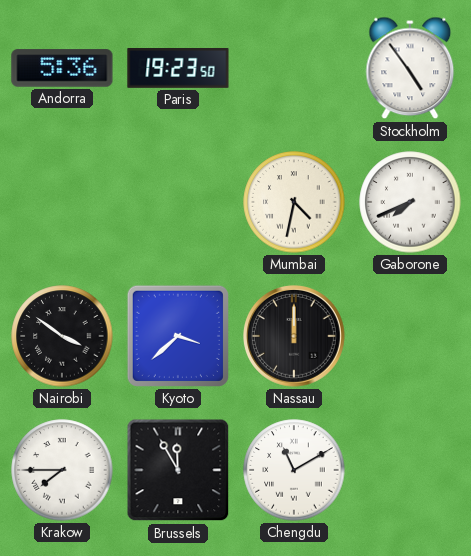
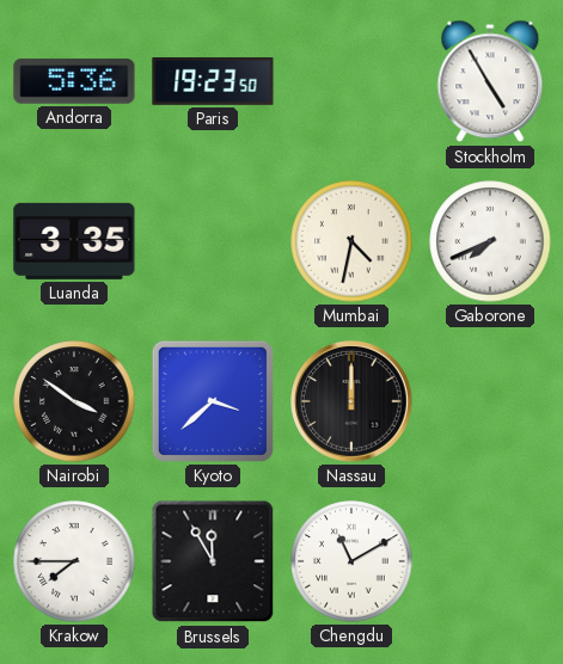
Stockholm: 4:54 -> 4:55 (490, 81)
Luanda: none -> 3:35 (74, 241)
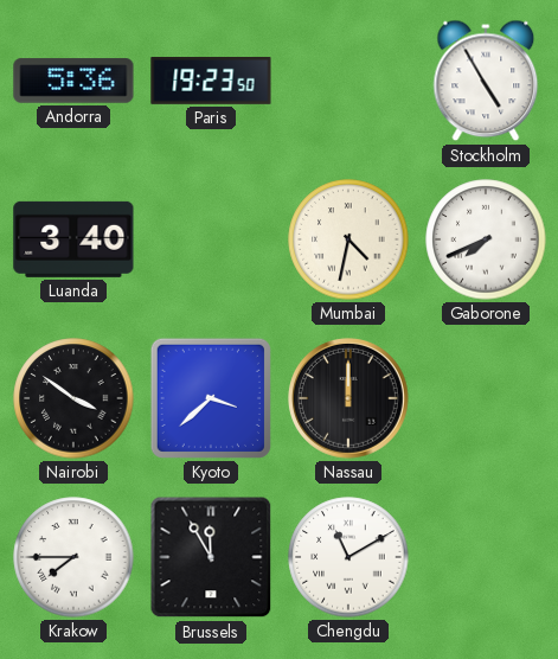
Luanda: 3:35 -> 3:40 (73, 239)
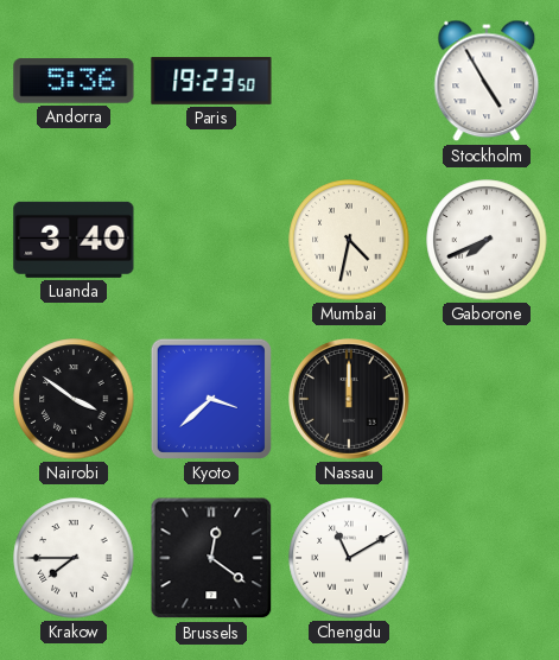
Brussels: 11:55 -> 12:21 (211, 558)
